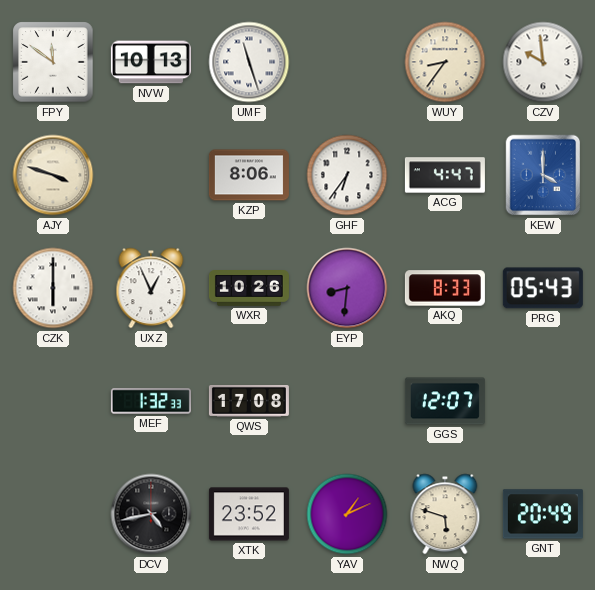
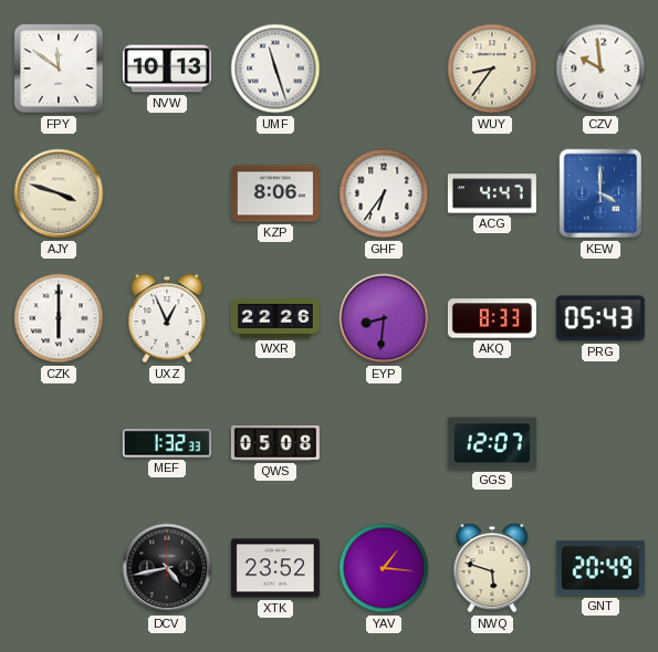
WXR: 10:26 -> 22:26 (275, 319)
QWS: 17:08 -> 05:08 (275, 444)
YAV: 1:11 -> 1:16 (384, 568)
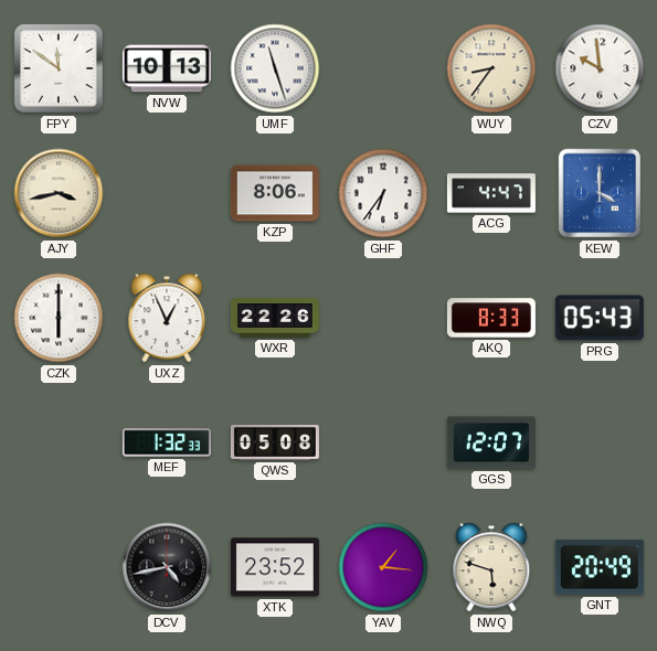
AJY: 3:48 -> 3:43 (59, 193)
EYP: 8:31 -> none (384, 318)
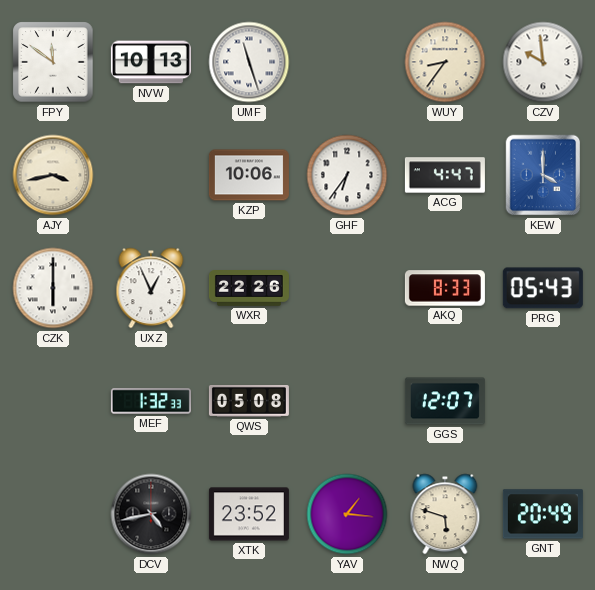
KZP: 8:06 -> 10:06 (249, 175)
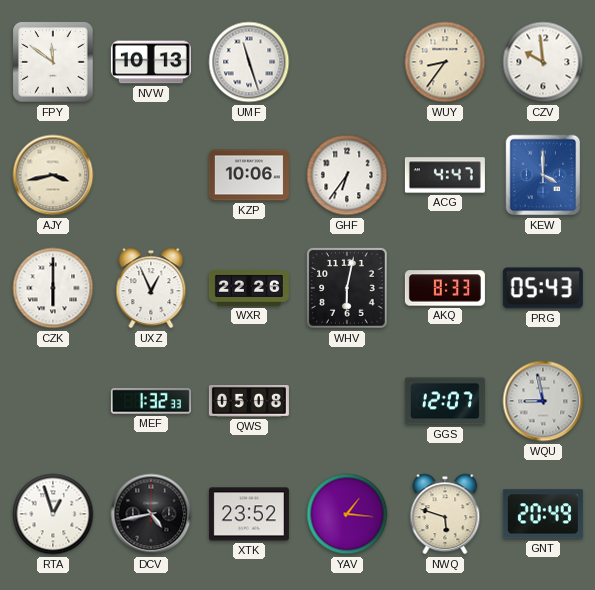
WHV: none -> 6:02 (347, 288)
WQU: none -> 8:58 (543, 401)
RTA: none -> 12:57 (53, 514)
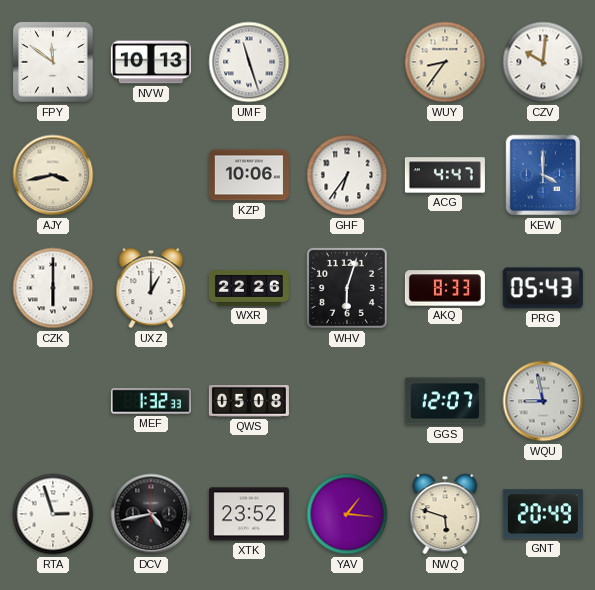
CZV: 9:59 -> 10:01 (543, 62)
UXZ: 12:56 -> 1:00 (151, 288)
WHV: 6:02 -> 6:03 (347, 288)
RTA: 12:57 -> 2:57 (53, 514)
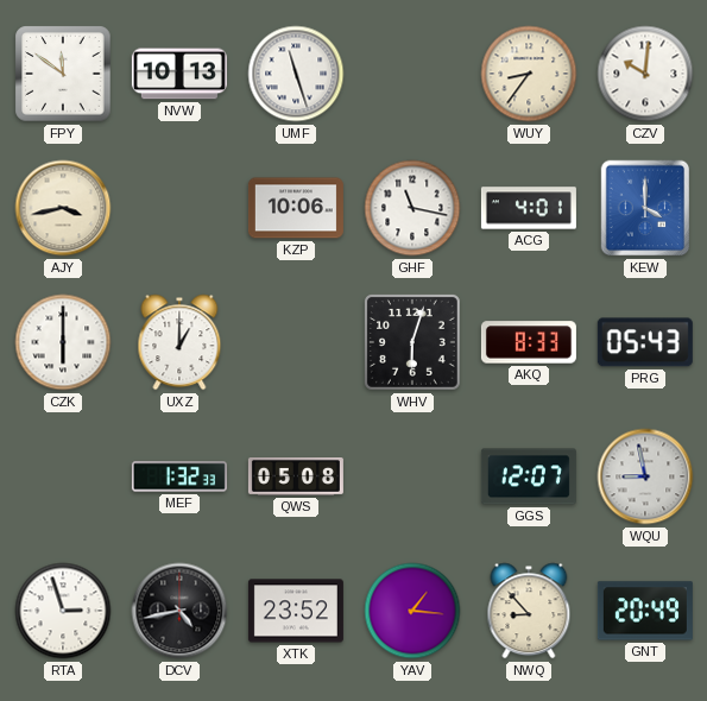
GHF: 6:36 -> 11:17 (412, 208)
ACG: 4:47 -> 4:01 (529, 208)
WXR: 22:26 -> none (249, 289)
NWQ: 5:48 -> 8:53 (529, 611)
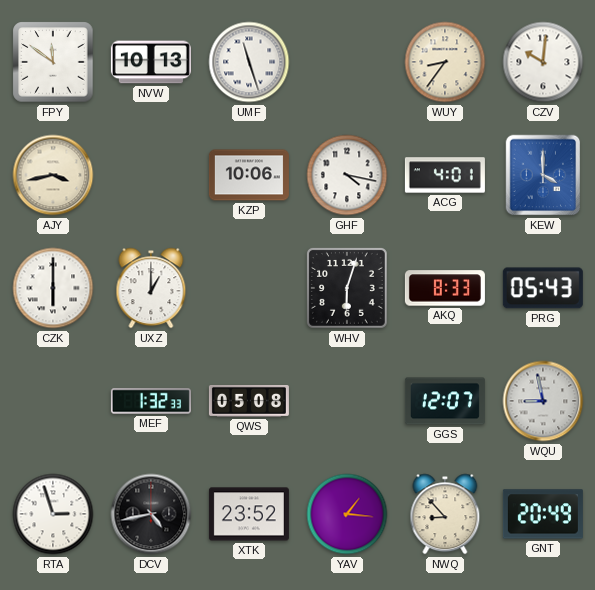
GHF: 11:17 -> 4:17 (347, 175)
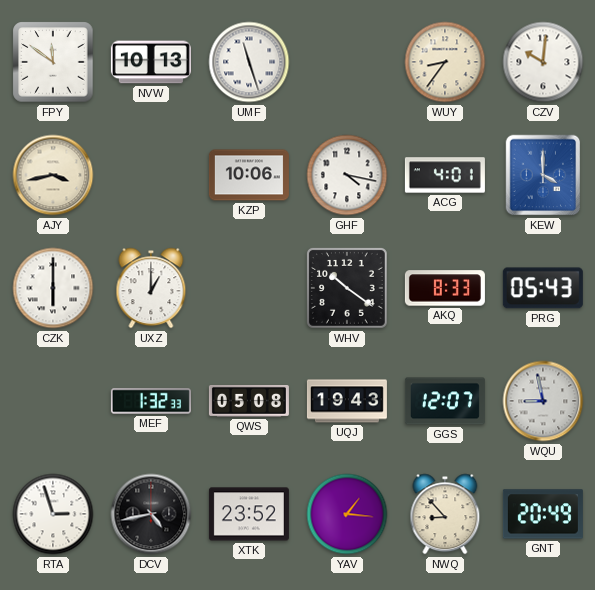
WHV: 6:03 -> 10:21 (347, 288)
UQJ: none -> 19:43 (347, 401)
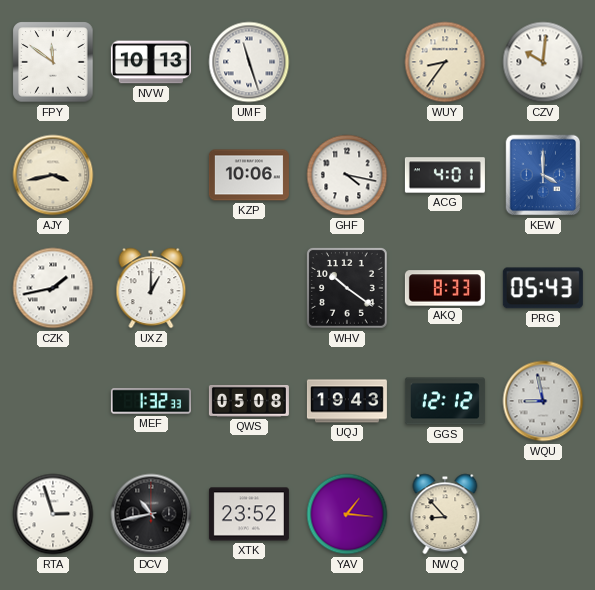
CZK: 6:00 -> 1:43 (53, 288)
GGS: 12:07 -> 12:12 (445, 401)
DCV: 4:43 -> 10:43 (151, 514)
GNT: 20:49 -> none (543, 514)
